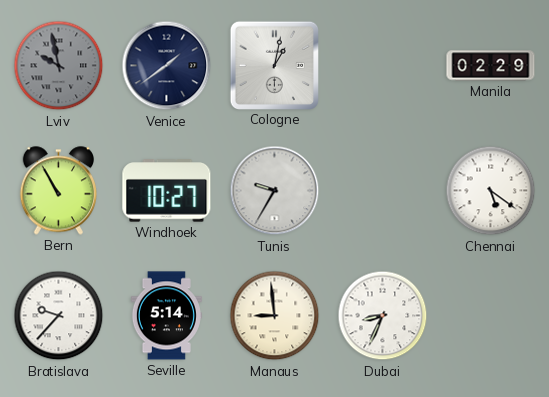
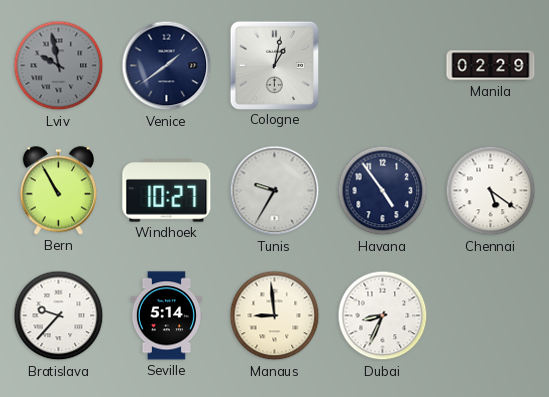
Havana: none -> 4:54 (383, 191)
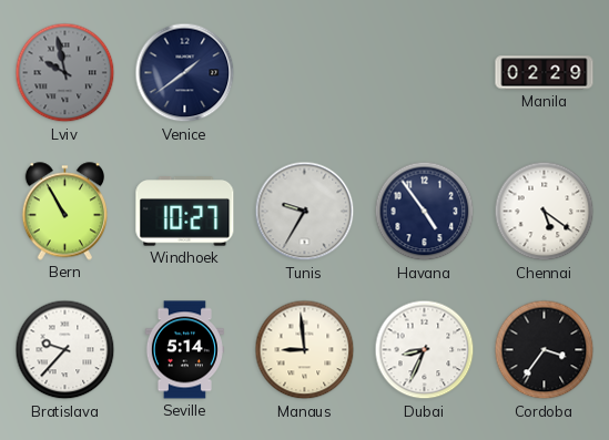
Cologne: 1:02 -> none (274, 65)
Cordoba: none -> 3:36 (545, 350)
